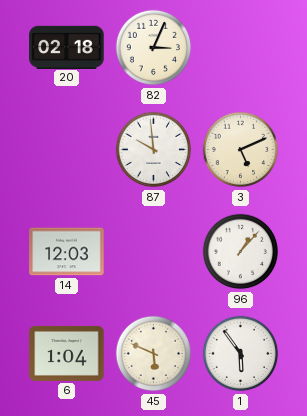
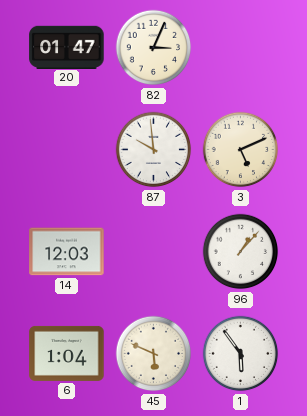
20: 02:18 -> 01:47 (67, 47)
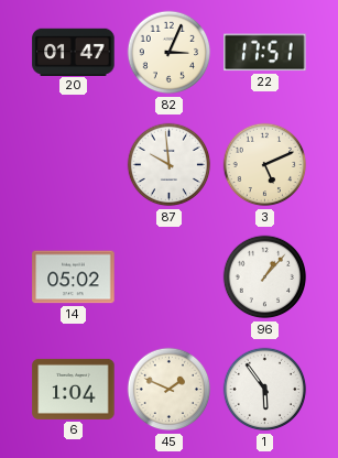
22: none -> 17:51 (265, 53)
14: 12:03 -> 05:02 (74, 277)
45: 5:49 -> 1:49 (170, 390)
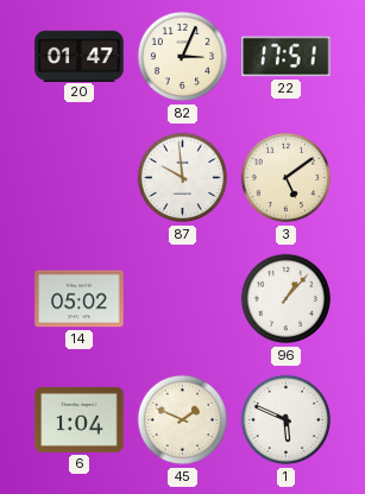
3: 5:11 -> 5:09 (287, 178)
1: 5:54 -> 5:49 (287, 420)
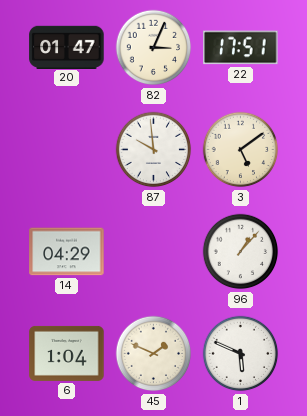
14: 05:02 -> 04:29 (67, 252)
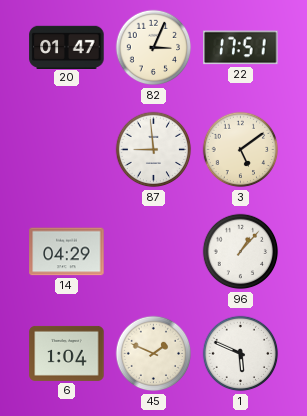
87: 9:59 -> 8:59 (154, 150)
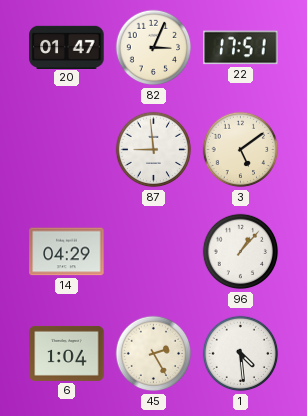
45: 1:49 -> 2:25 (154, 354)
1: 5:49 -> 4:29 (241, 354)
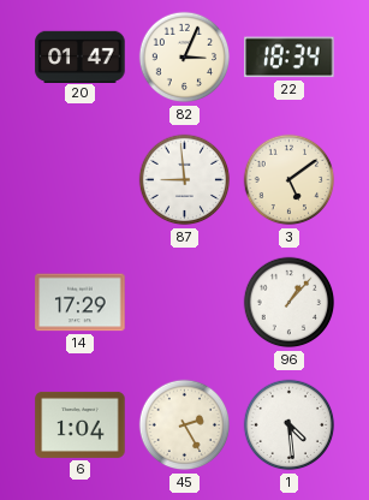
22: 17:51 -> 18:34 (290, 58)
14: 04:29 -> 17:29 (81, 303)
